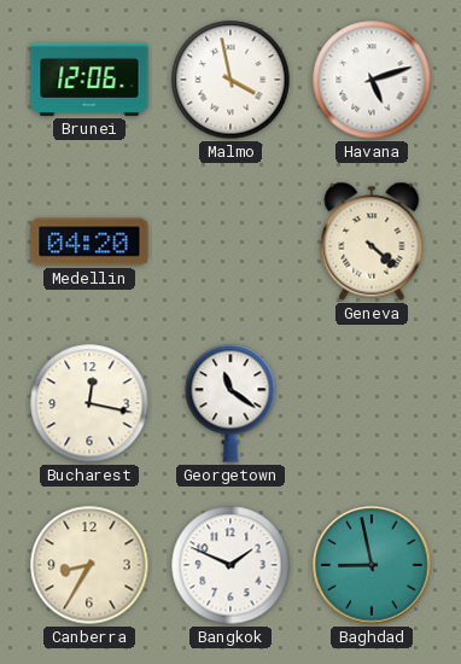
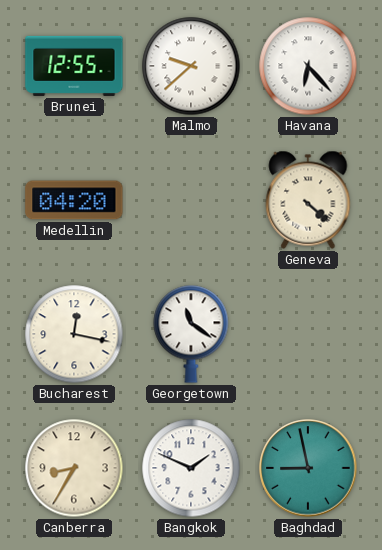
Brunei: 12:06 -> 12:55 (74, 66)
Malmo: 3:58 -> 9:38 (191, 66)
Havana: 5:12 -> 6:23 (308, 66)
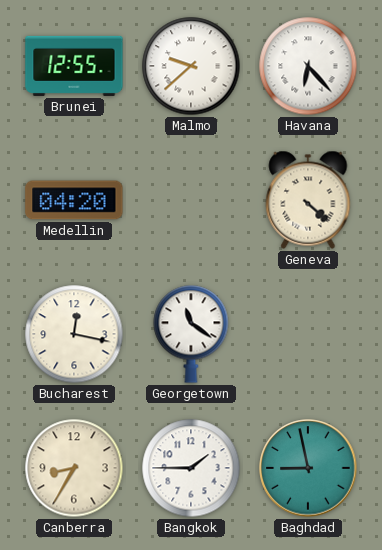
Bangkok: 1:49 -> 1:45 (191, 468)
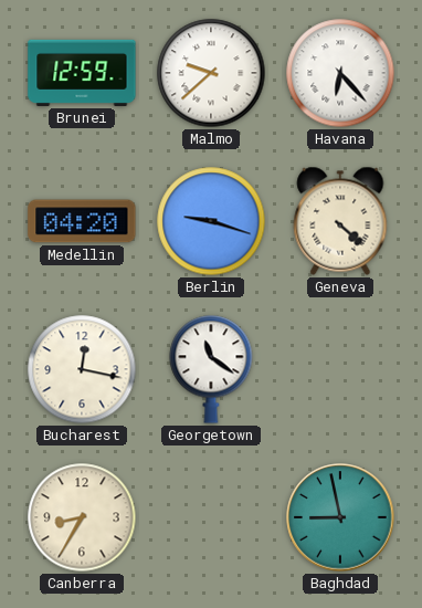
Brunei: 12:55 -> 12:59 (82, 73)
Berlin: none -> 9:18 (211, 221)
Bangkok: 1:45 -> none (191, 468)
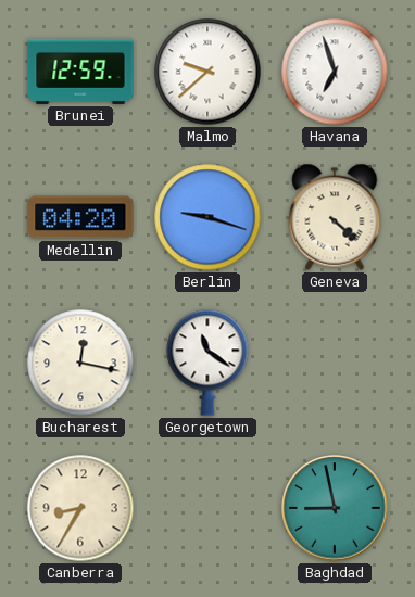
Havana: 6:23 -> 6:57 (335, 72)
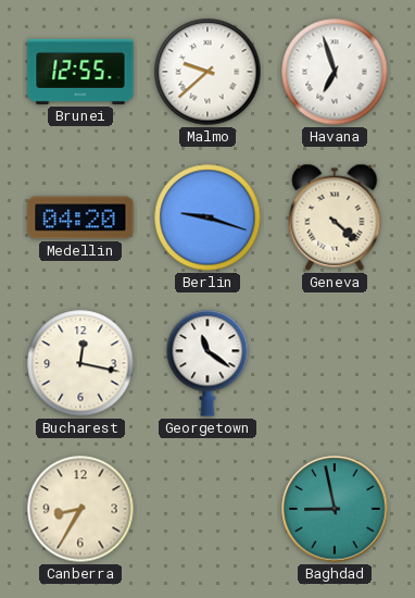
Brunei: 12:59 -> 12:55 (80, 72)
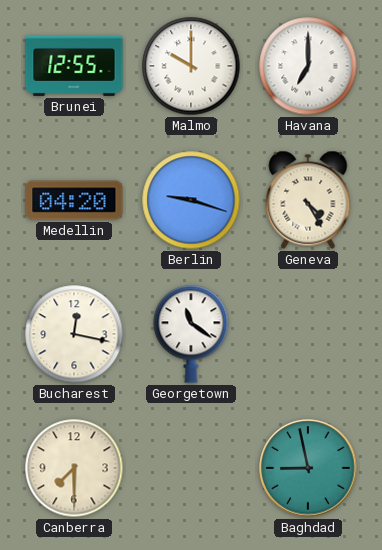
Malmo: 9:38 -> 10:00 (191, 66)
Havana: 6:57 -> 7:00 (308, 66)
Geneva: 4:22 -> 4:25 (308, 200)
Canberra: 8:35 -> 7:30 (74, 468)
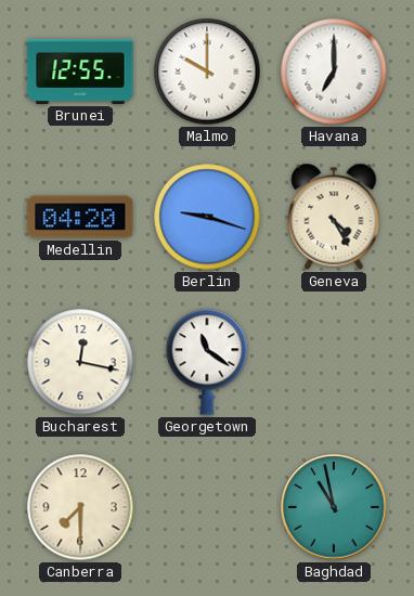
Baghdad: 8:58 -> 10:58 (334, 507)
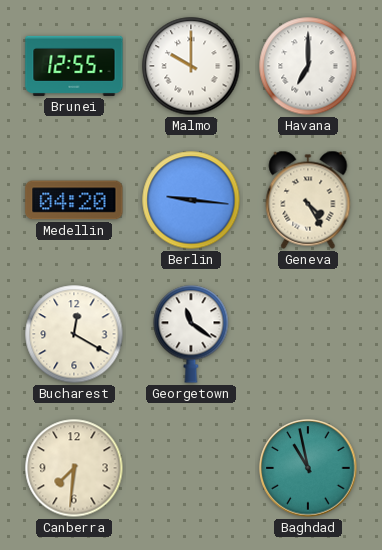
Berlin: 9:18 -> 9:16 (191, 200)
Bucharest: 12:17 -> 12:20 (74, 334)
Canberra: 7:30 -> 7:31 (74, 468)
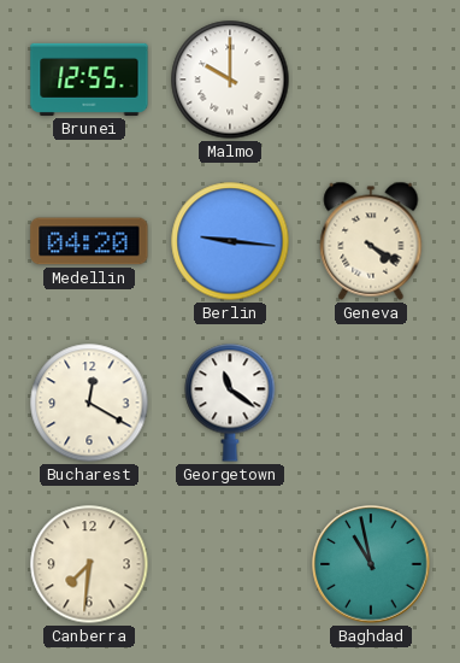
Havana: 7:00 -> none (308, 66)
Geneva: 4:25 -> 4:20 (371, 241)
